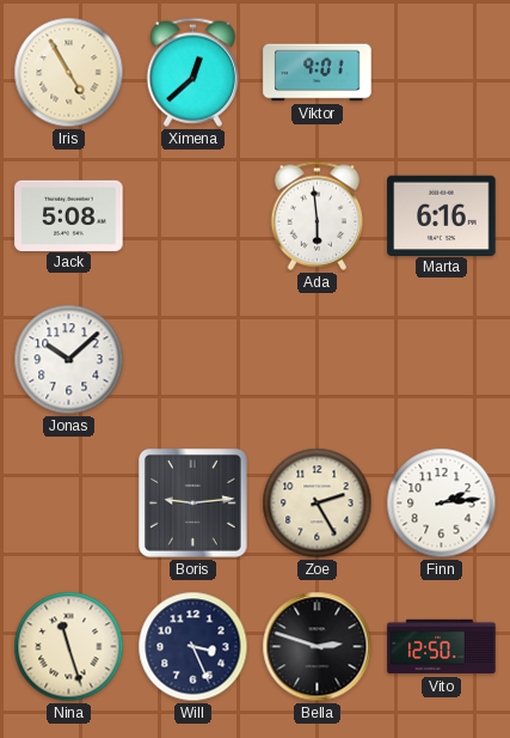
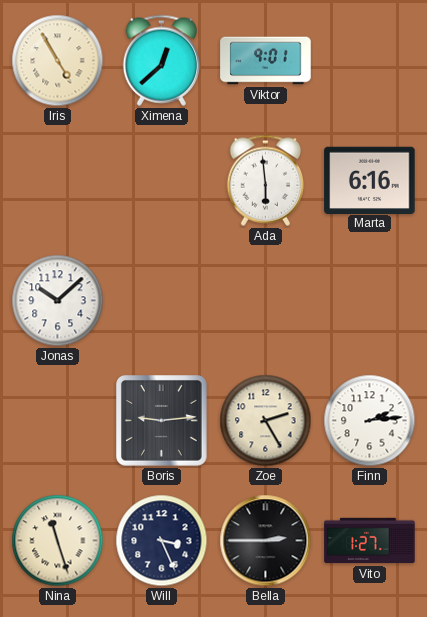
Jack: 5:08 -> none (69, 215)
Bella: 2:48 -> 2:45 (266, 541)
Vito: 12:50 -> 1:27 (370, 541)
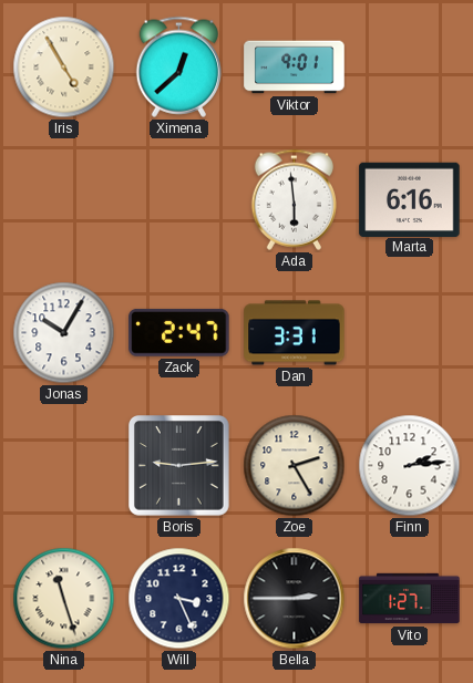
Jonas: 10:08 -> 10:05 (64, 333)
Zack: none -> 2:47 (179, 332)
Dan: none -> 3:31 (295, 333)
